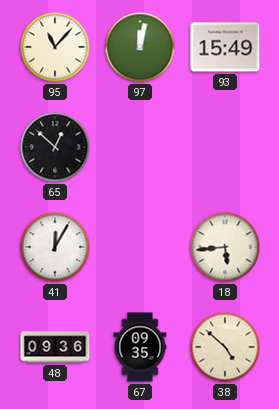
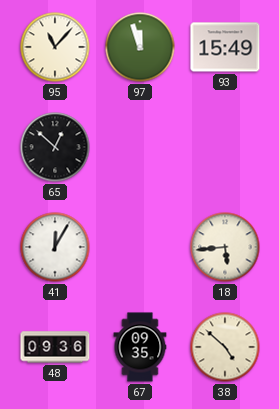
97: 12:02 -> 11:57 (140, 47)
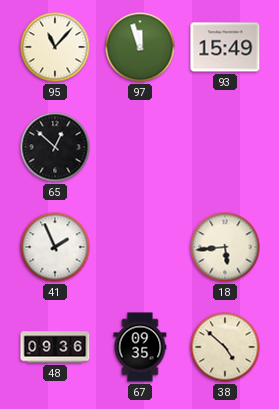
41: 12:05 -> 1:56 (55, 247)
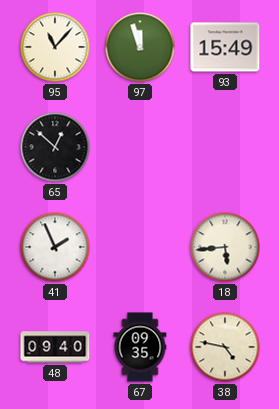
48: 09:36 -> 09:40 (55, 347)
38: 4:52 -> 4:47 (225, 347)
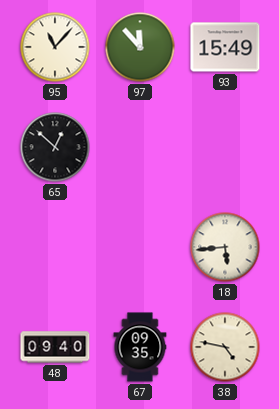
97: 11:57 -> 11:53 (140, 47)
41: 1:56 -> none (55, 247)
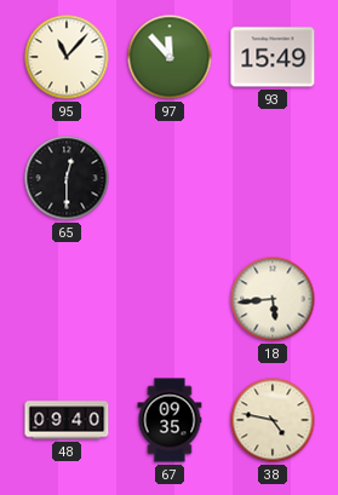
65: 12:52 -> 12:30 (67, 178)
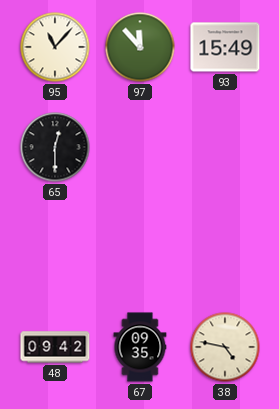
18: 5:44 -> none (273, 299)
48: 09:40 -> 09:42 (55, 347)
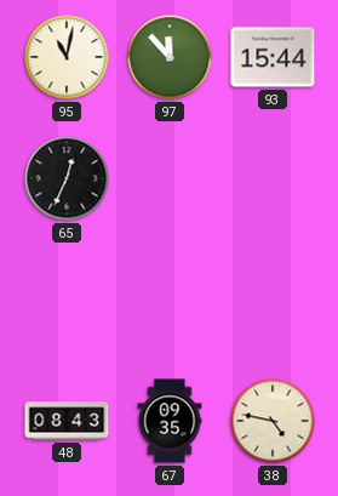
95: 11:07 -> 11:02 (67, 57)
93: 15:49 -> 15:44 (273, 57)
65: 12:30 -> 12:34 (67, 178)
48: 09:42 -> 08:43 (67, 421)
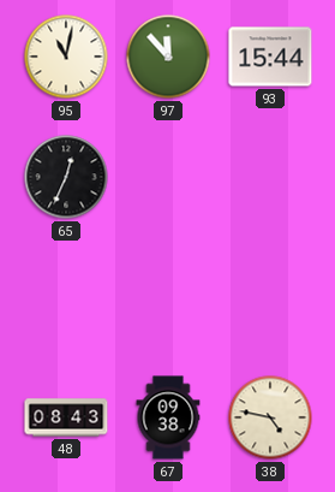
67: 09:35 -> 09:38 (168, 417)
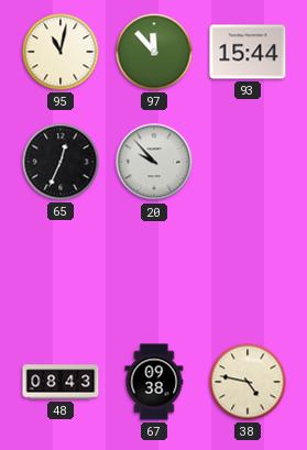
20: none -> 9:53 (154, 162)
